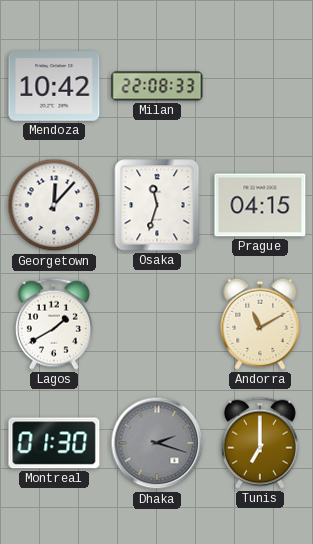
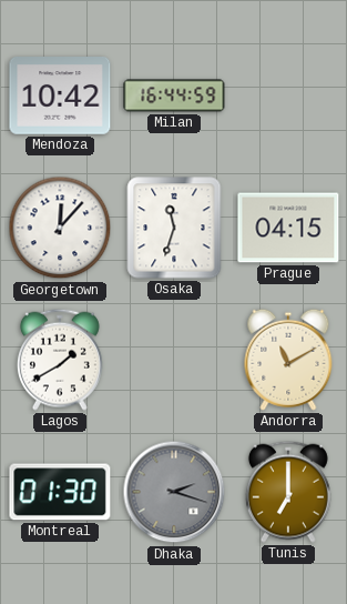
Milan: 22:08 -> 16:44 (174, 95)
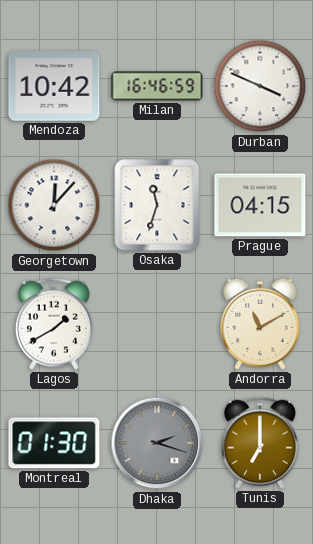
Milan: 16:44 -> 16:46 (157, 86)
Durban: none -> 3:49 (260, 86)
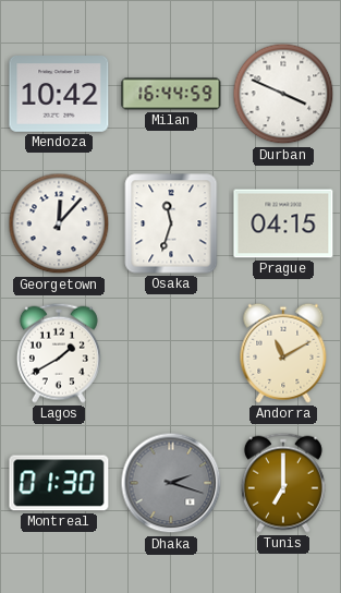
Milan: 16:46 -> 16:44 (171, 94)
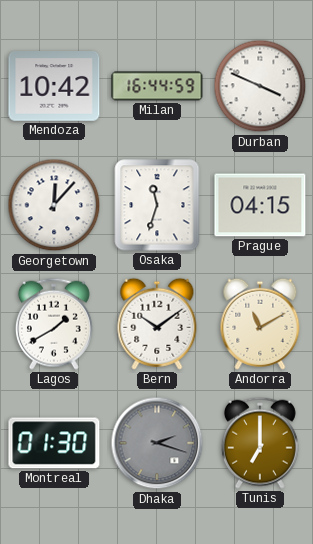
Bern: none -> 10:09 (157, 324)
